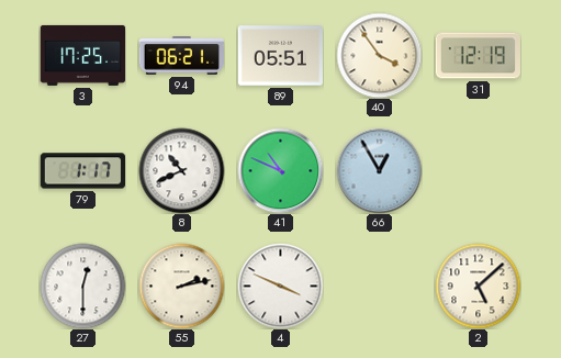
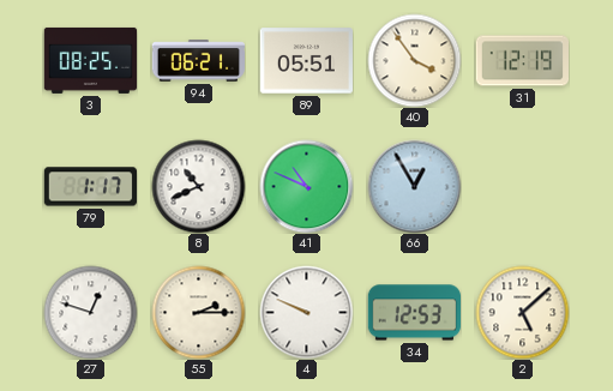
3: 17:25 -> 08:25 (90, 60)
27: 12:30 -> 12:48 (90, 312)
55: 2:13 -> 2:15 (198, 312)
4: 3:49 -> 9:49 (306, 312)
34: none -> 12:53 (414, 313)
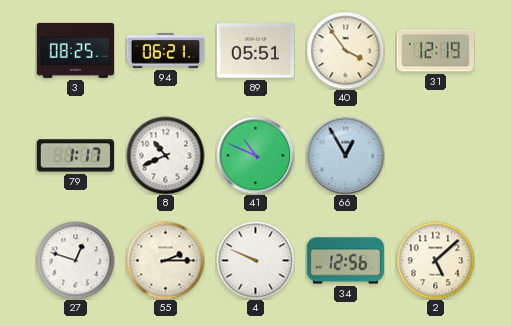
34: 12:53 -> 12:56 (345, 261)
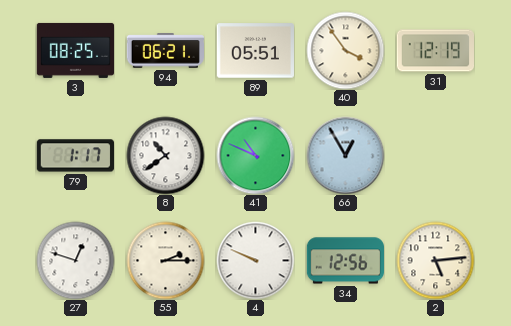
8: 10:41 -> 10:39 (165, 155)
2: 5:08 -> 5:14 (435, 260)
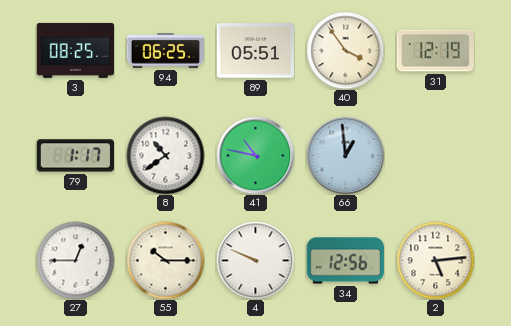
94: 06:21 -> 06:25 (165, 51)
41: 10:49 -> 10:47 (255, 155)
66: 12:55 -> 12:59 (345, 155)
27: 12:48 -> 12:45 (75, 260)
55: 2:15 -> 10:15 (165, 260)
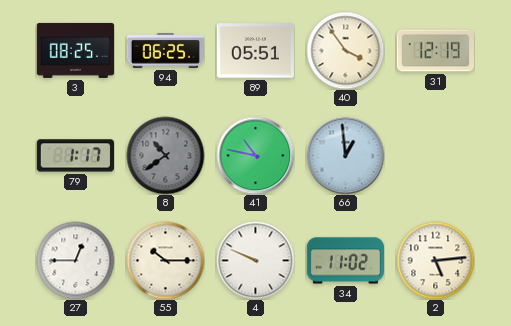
8 dial: white -> grey (165, 155)
34: 12:56 -> 11:02 (345, 261)
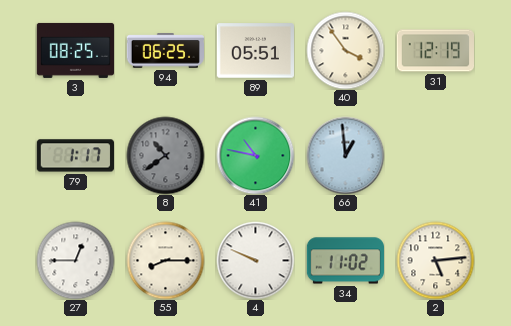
55: 10:15 -> 8:15 (165, 260)
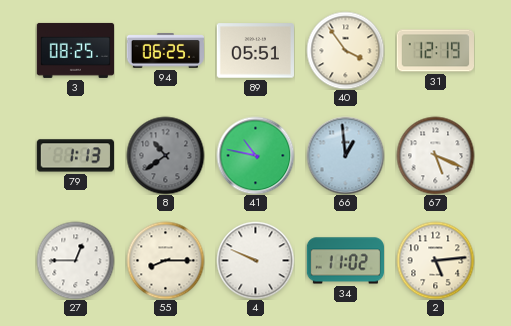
79: 1:17 -> 1:13 (75, 156)
67: none -> 5:19 (435, 155)
